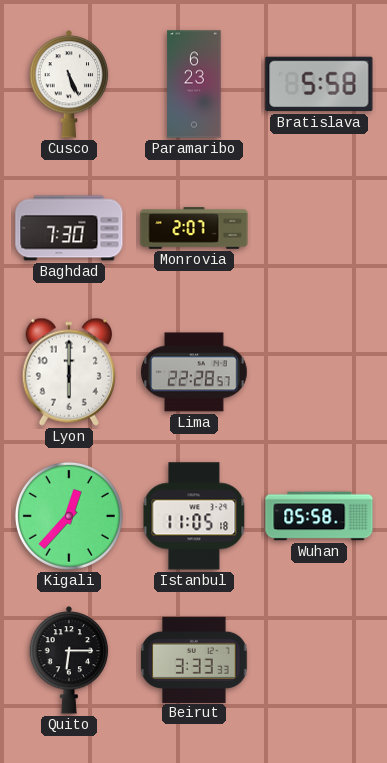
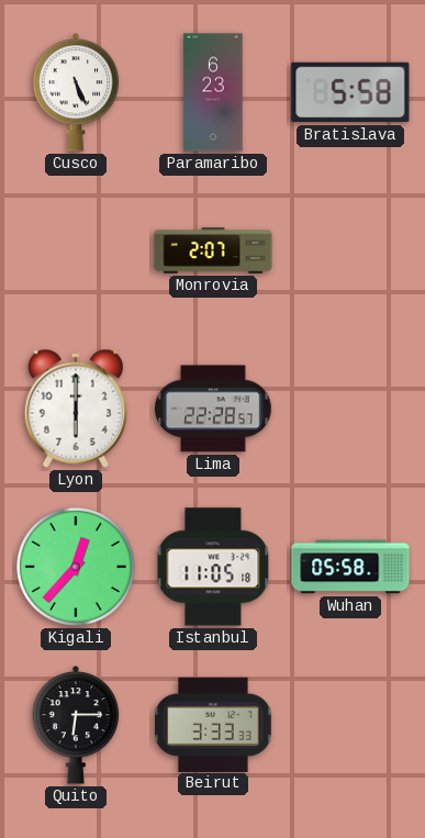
Baghdad: 7:30 -> none (69, 228)
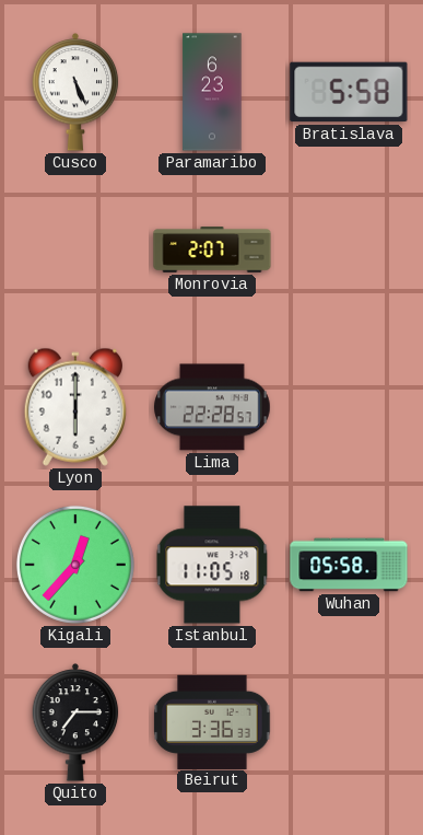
Quito: 6:15 -> 7:15 (75, 723)
Beirut: 3:33 -> 3:36 (212, 721)
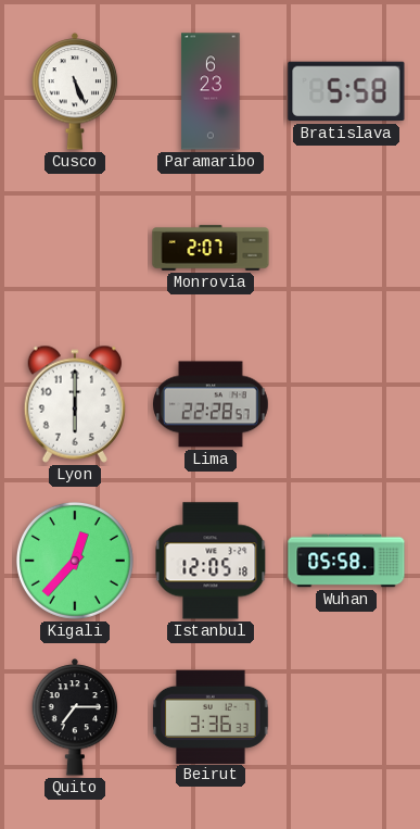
Istanbul: 11:05 -> 12:05 (211, 561)
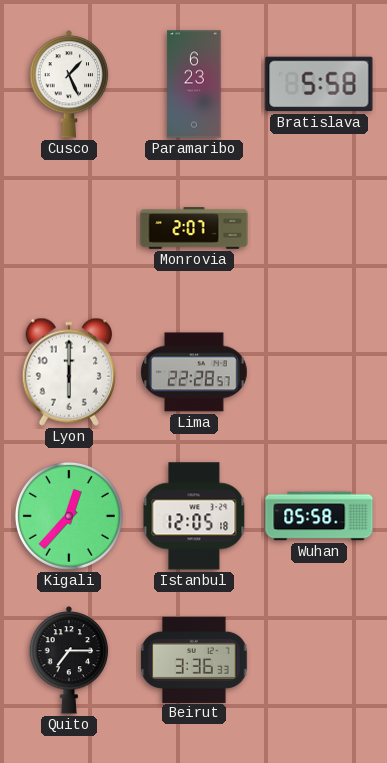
Cusco: 5:26 -> 1:26 (69, 85)
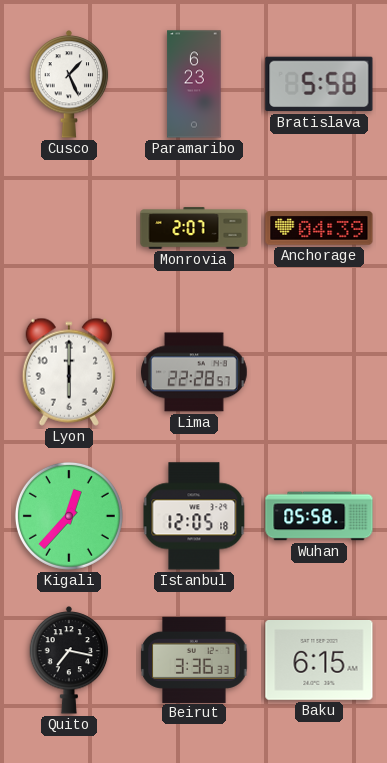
Anchorage: none -> 04:39 (319, 228)
Quito: 7:15 -> 7:17 (69, 661)
Baku: none -> 6:15 (319, 661)
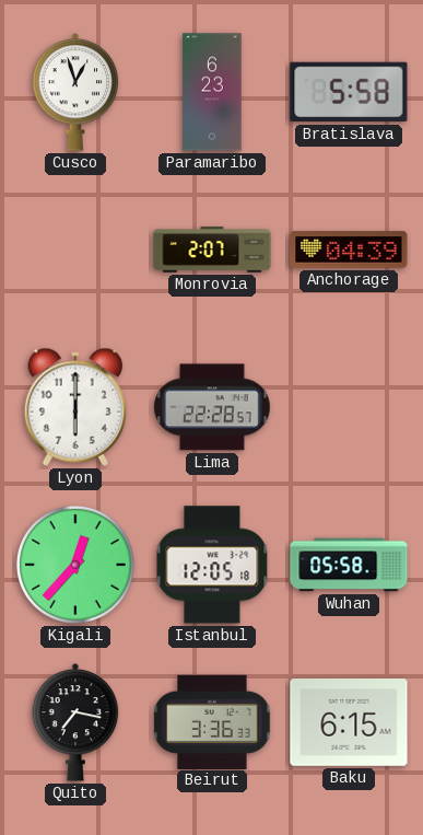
Cusco: 1:26 -> 12:57 (75, 93)
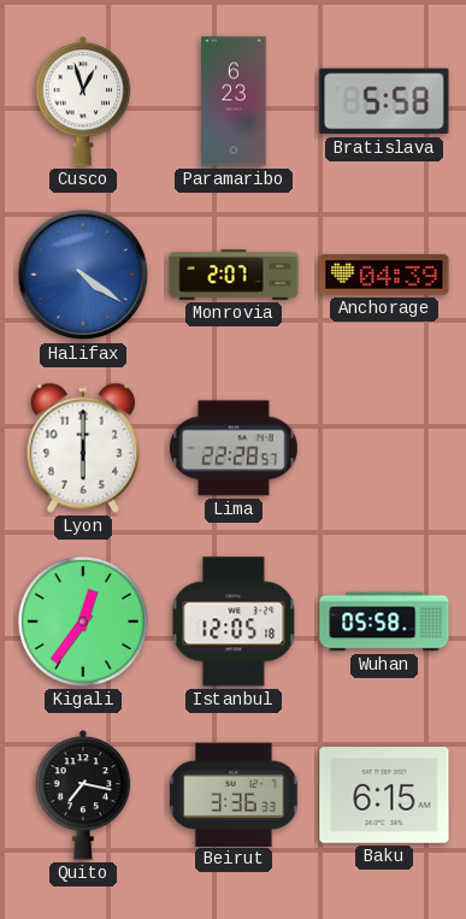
Halifax: none -> 4:21 (83, 275)
Kigali: 12:37 -> 12:36 (83, 621)
